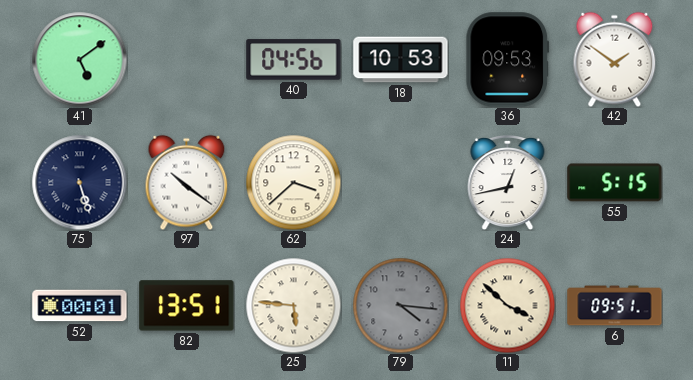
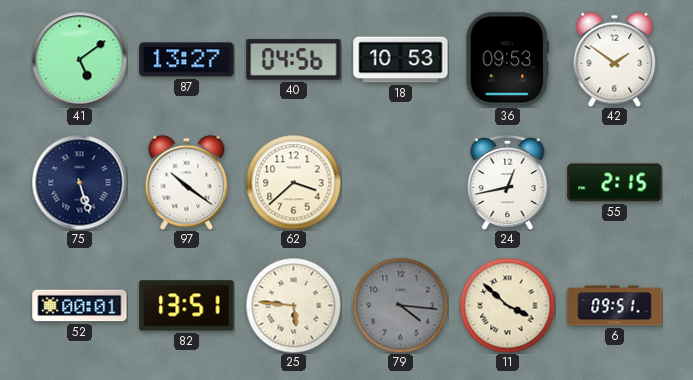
87: none -> 13:27 (187, 60)
55: 5:15 -> 2:15 (615, 183)
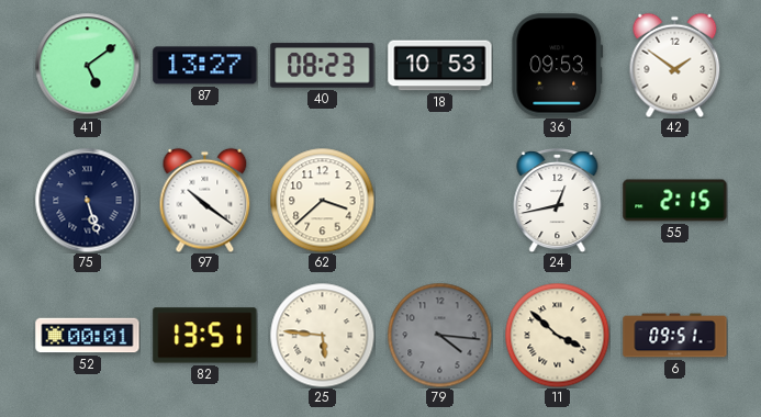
40: 04:56 -> 08:23 (323, 66)
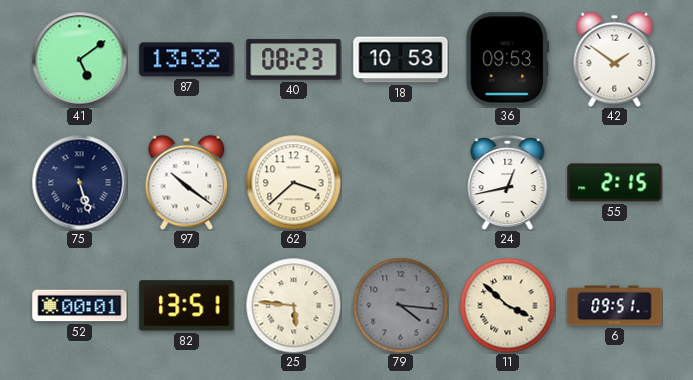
87: 13:27 -> 13:32 (187, 60)
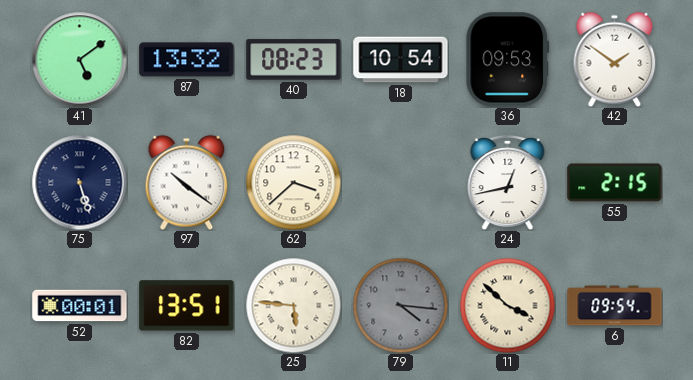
18: 10:53 -> 10:54 (401, 60)
6: 09:51 -> 09:54 (615, 306)
